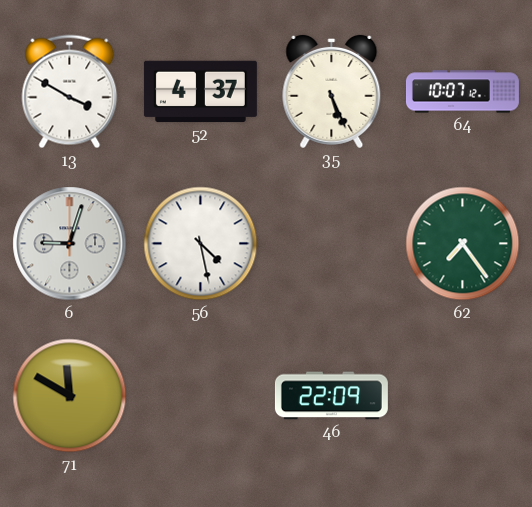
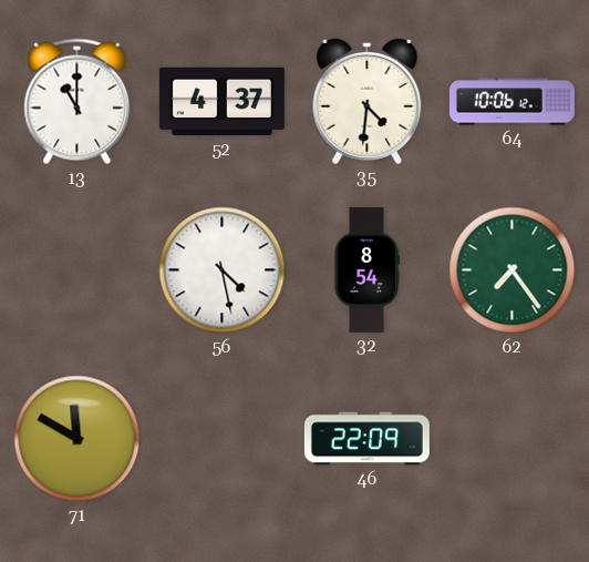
13: 3:50 -> 11:00 (77, 102)
35: 5:26 -> 4:31 (368, 101)
64: 10:07 -> 10:06 (512, 102)
6: 9:03 -> none (70, 244)
32: none -> 8:54 (366, 269)
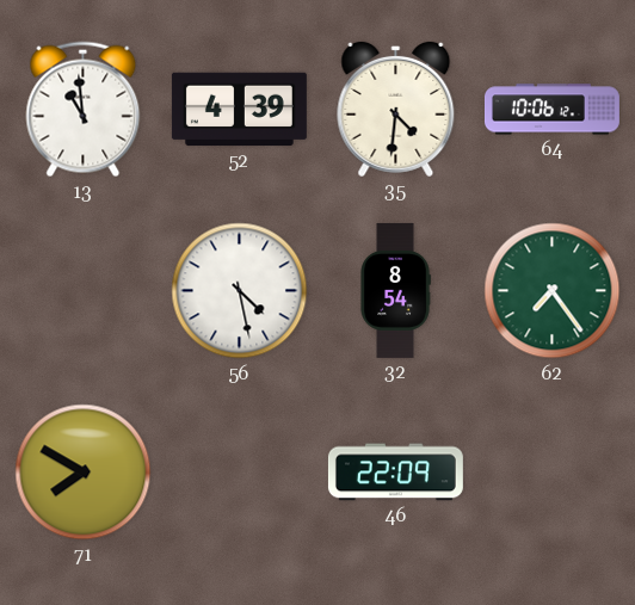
13: 11:00 -> 10:59 (84, 110)
52: 4:37 -> 4:39 (239, 110)
71: 11:50 -> 7:50 (84, 473)
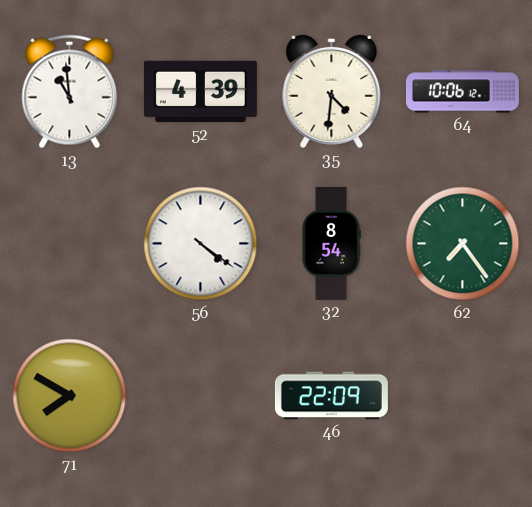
56: 4:28 -> 4:21 (201, 244)
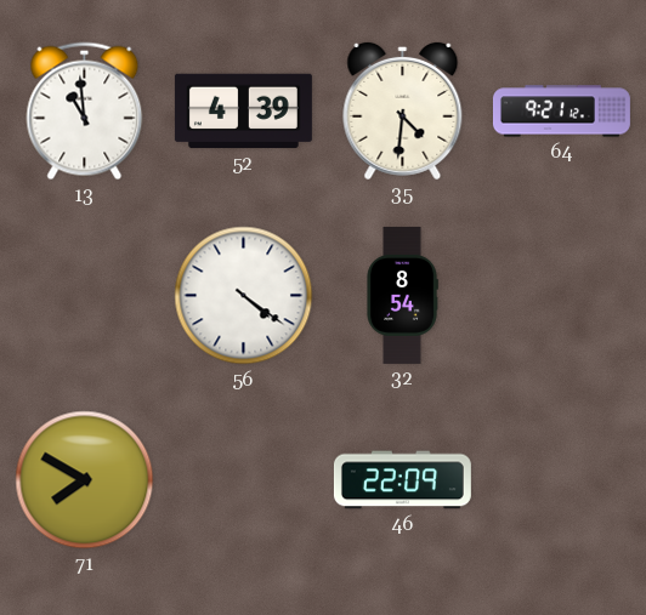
64: 10:06 -> 9:21 (561, 112)
62: 7:24 -> none (463, 244)
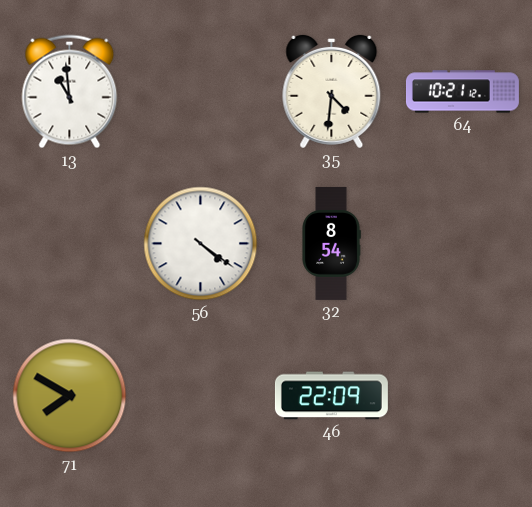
52: 4:39 -> none (243, 112)
64: 9:21 -> 10:21 (462, 92)
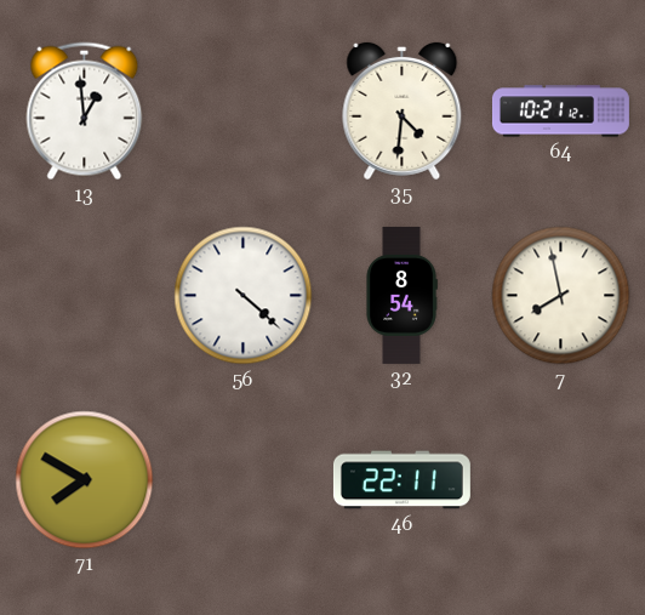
13: 10:59 -> 12:59 (85, 112)
56: 4:21 -> 4:22 (244, 296)
7: none -> 7:58 (561, 296)
46: 22:09 -> 22:11 (401, 480)
